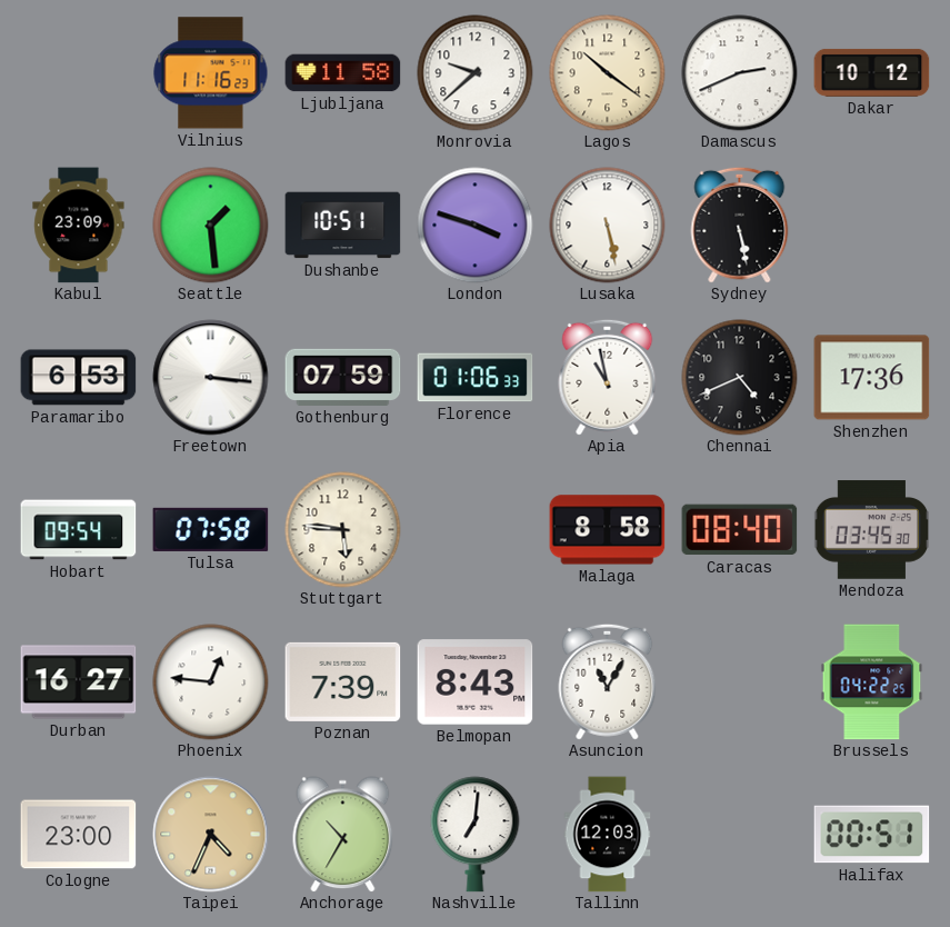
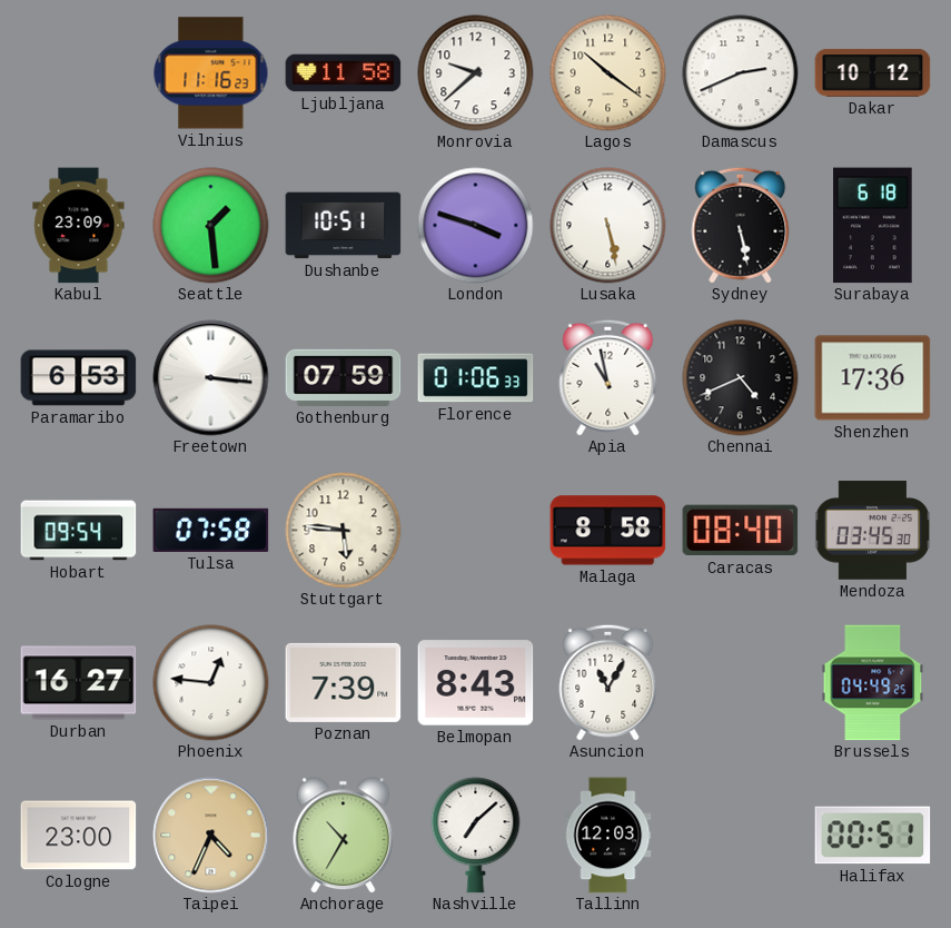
Surabaya: none -> 6:18 (873, 226)
Brussels: 04:22 -> 04:49 (873, 683)
Nashville: 7:01 -> 7:08 (476, 836)
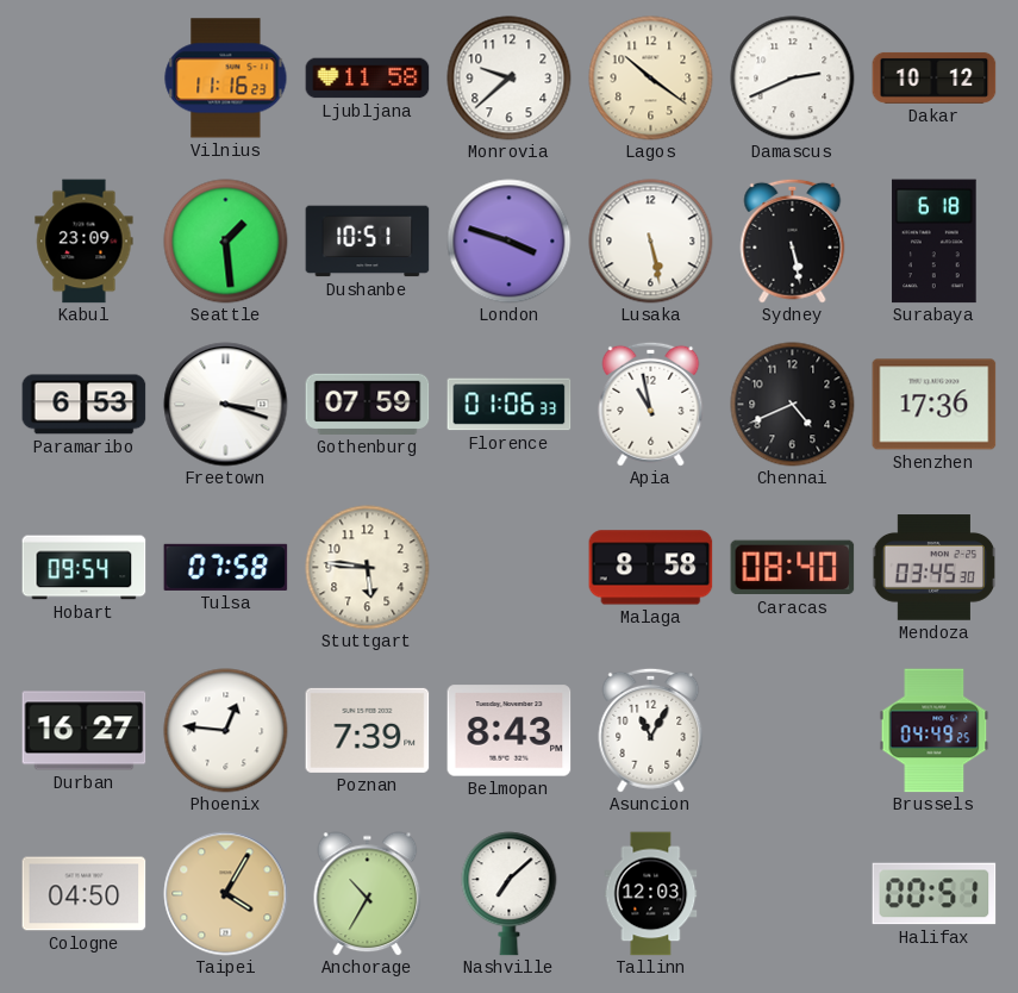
Freetown: 3:16 -> 3:18 (226, 405)
Cologne: 23:00 -> 04:50 (85, 894)
Taipei: 4:34 -> 4:05 (226, 894)
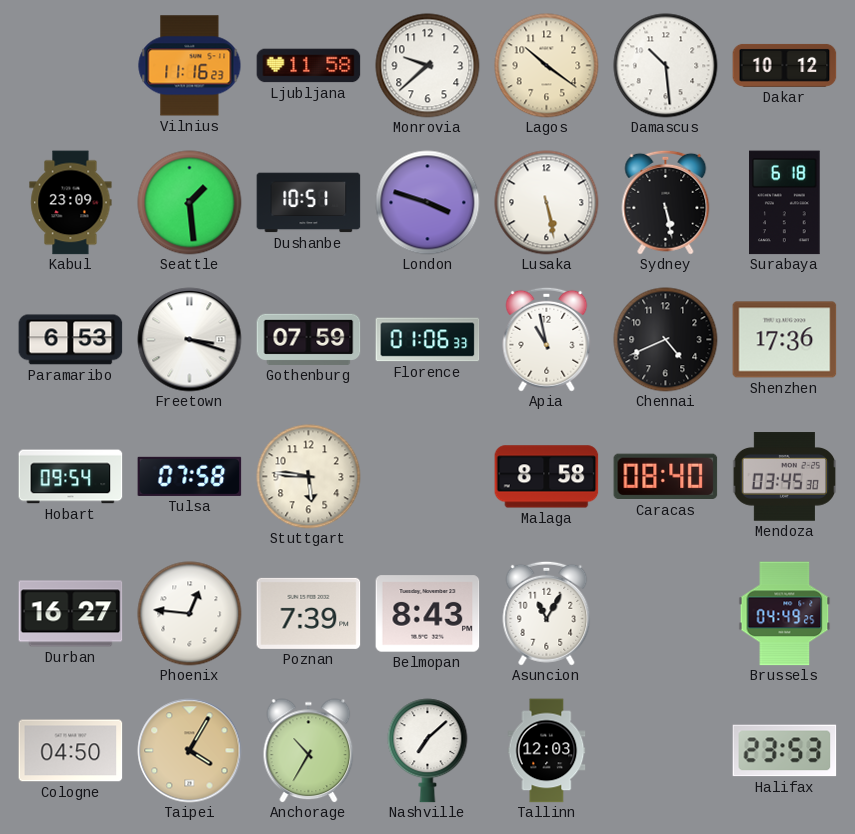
Damascus: 2:41 -> 10:29 (666, 66)
Halifax: 00:51 -> 23:53 (785, 751)
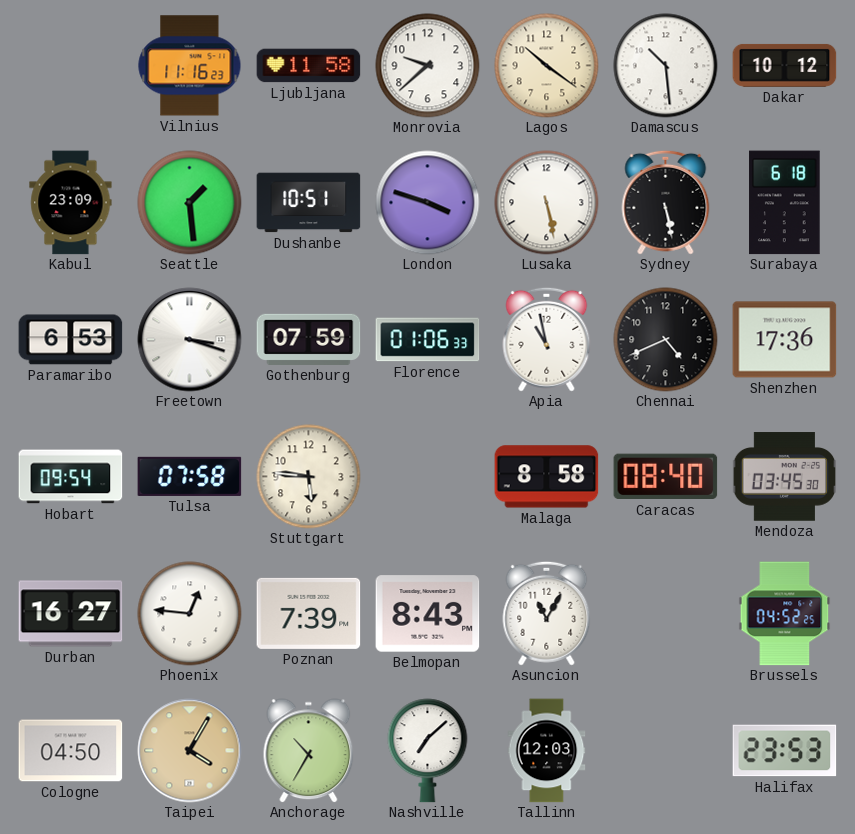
Brussels: 04:49 -> 04:52 (785, 614)
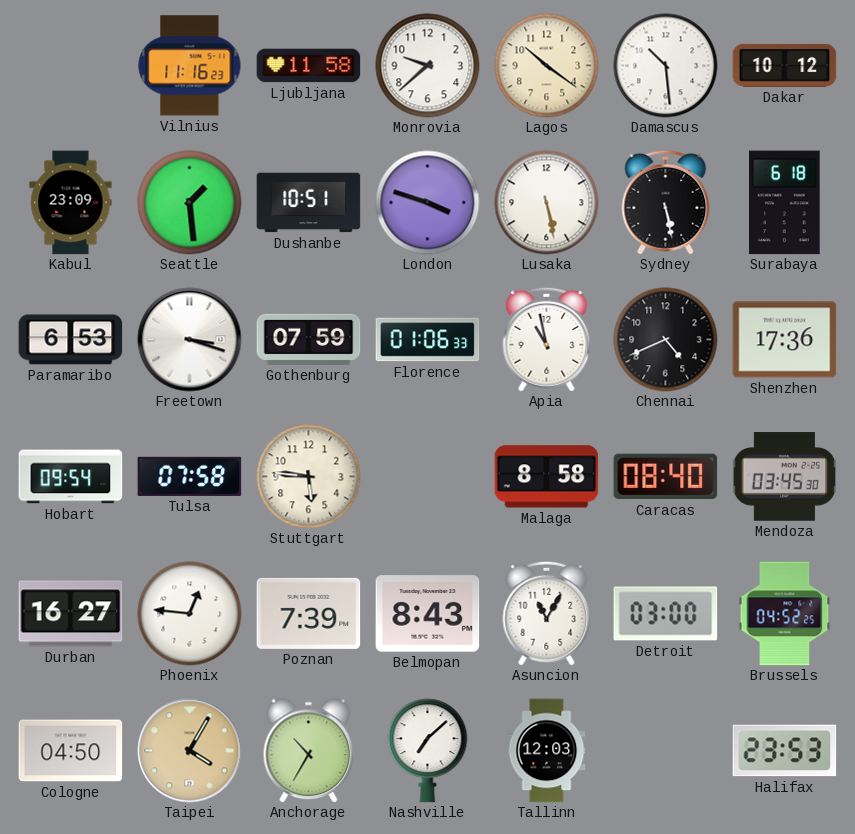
Detroit: none -> 03:00 (666, 614)
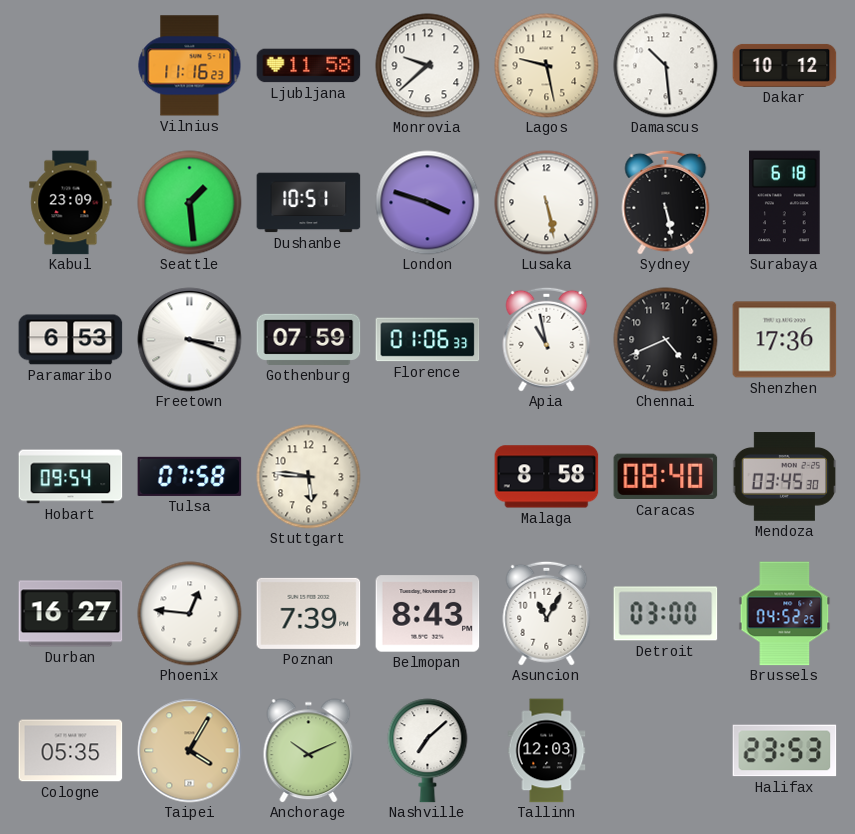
Lagos: 10:21 -> 9:28 (547, 66)
Cologne: 04:50 -> 05:35 (71, 751)
Anchorage: 10:35 -> 10:11 (309, 751)
